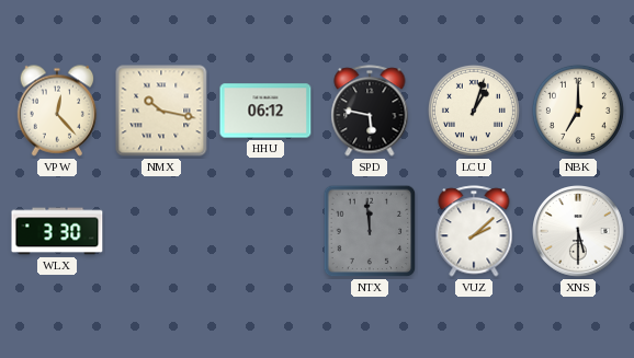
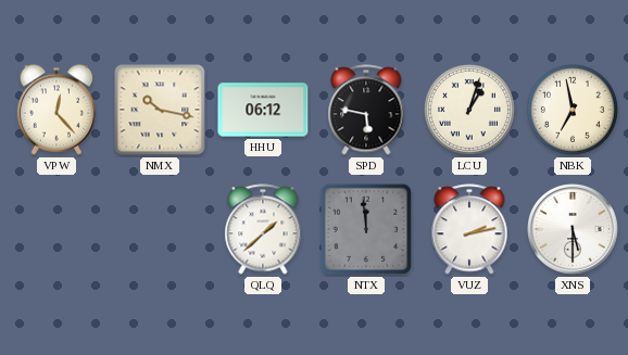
NBK: 7:00 -> 6:58 (573, 110)
WLX: 3:30 -> none (57, 231)
QLQ: none -> 1:38 (263, 229)
VUZ: 2:08 -> 2:13 (469, 229)
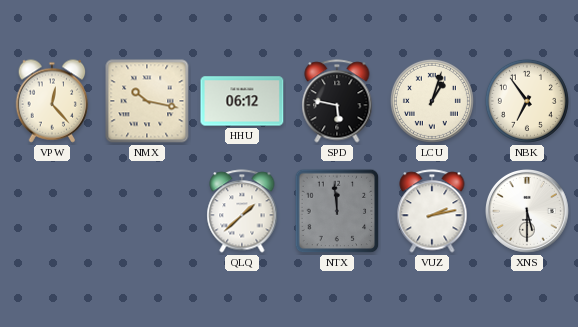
NBK: 6:58 -> 6:54 (527, 101)
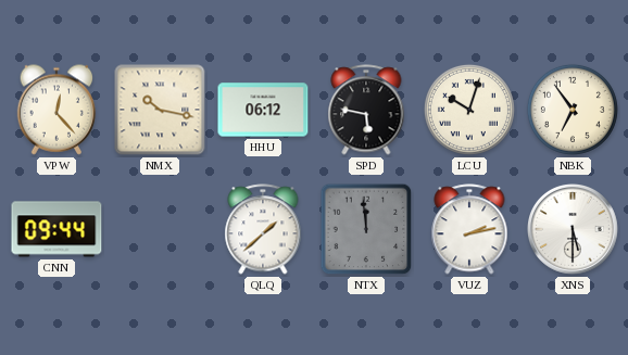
LCU: 1:03 -> 10:03 (469, 110)
CNN: none -> 09:44 (56, 229)
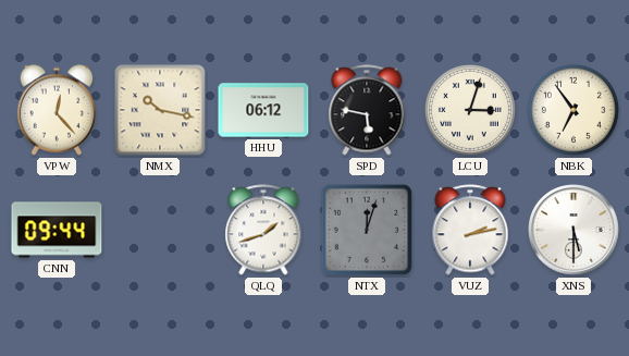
LCU: 10:03 -> 3:03 (470, 110)
QLQ: 1:38 -> 1:42 (263, 230)
NTX: 11:59 -> 12:03 (367, 230)
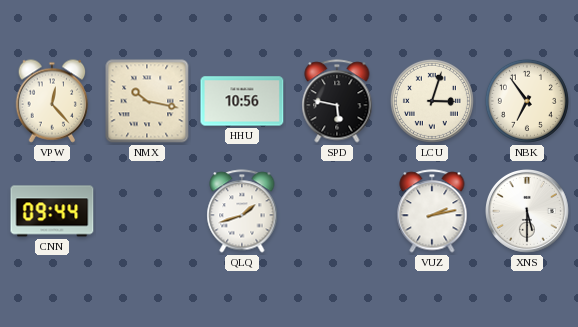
HHU: 06:12 -> 10:56 (242, 101)
NTX: 12:03 -> none (367, 230)
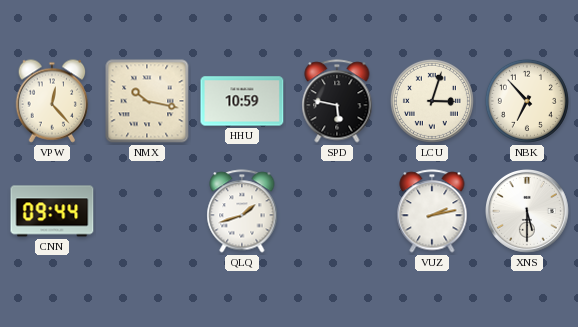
HHU: 10:56 -> 10:59 (242, 101)
NBK: 6:54 -> 6:53 (527, 101)
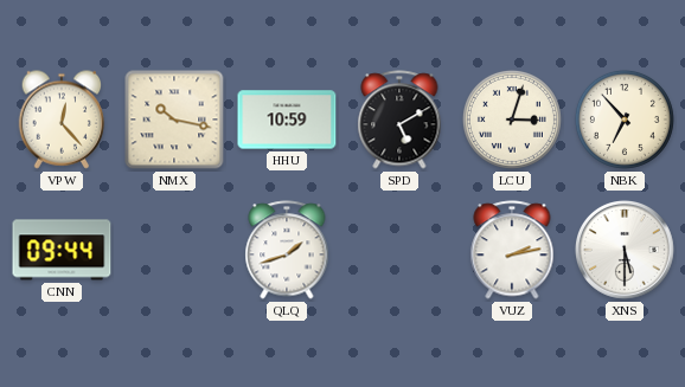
SPD: 5:47 -> 5:10 (399, 120)
